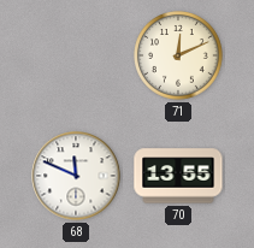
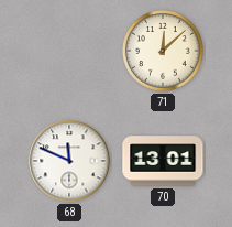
71: 12:11 -> 12:08 (164, 52)
70: 13:55 -> 13:01 (163, 161)
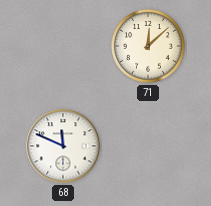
70: 13:01 -> none (163, 161)
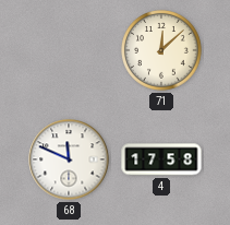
4: none -> 17:58 (161, 159)
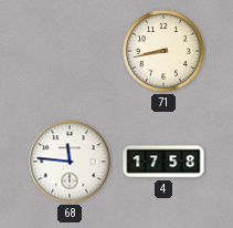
71: 12:08 -> 8:43 (165, 52)
68: 11:49 -> 11:46 (70, 162)
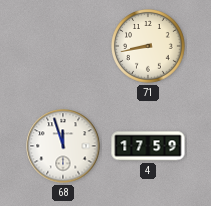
68: 11:46 -> 11:57 (63, 146)
4: 17:58 -> 17:59 (148, 146)
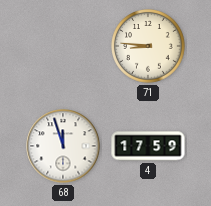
71: 8:43 -> 8:46 (149, 47)
